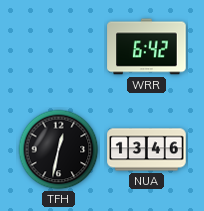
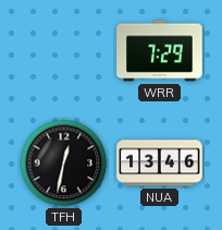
WRR: 6:42 -> 7:29 (160, 51)
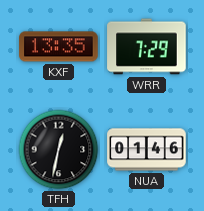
KXF: none -> 13:35 (59, 47)
NUA: 13:46 -> 01:46 (147, 150)
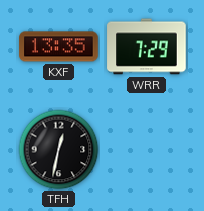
NUA: 01:46 -> none (147, 150)
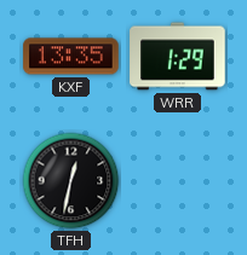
WRR: 7:29 -> 1:29 (178, 57)
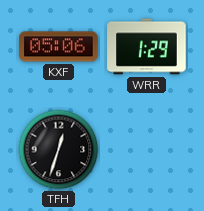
KXF: 13:35 -> 05:06 (59, 47)
TFH: 12:32 -> 12:33 (59, 150)
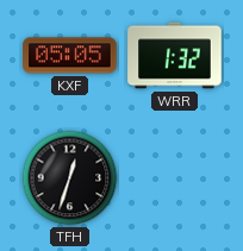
KXF: 05:06 -> 05:05 (70, 56)
WRR: 1:29 -> 1:32 (175, 56)
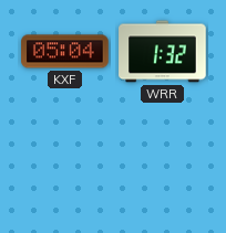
KXF: 05:05 -> 05:04 (65, 52)
TFH: 12:33 -> none (70, 178)
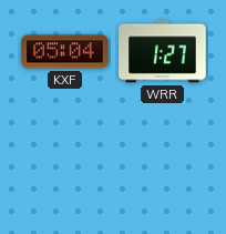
WRR: 1:32 -> 1:27 (163, 52)
